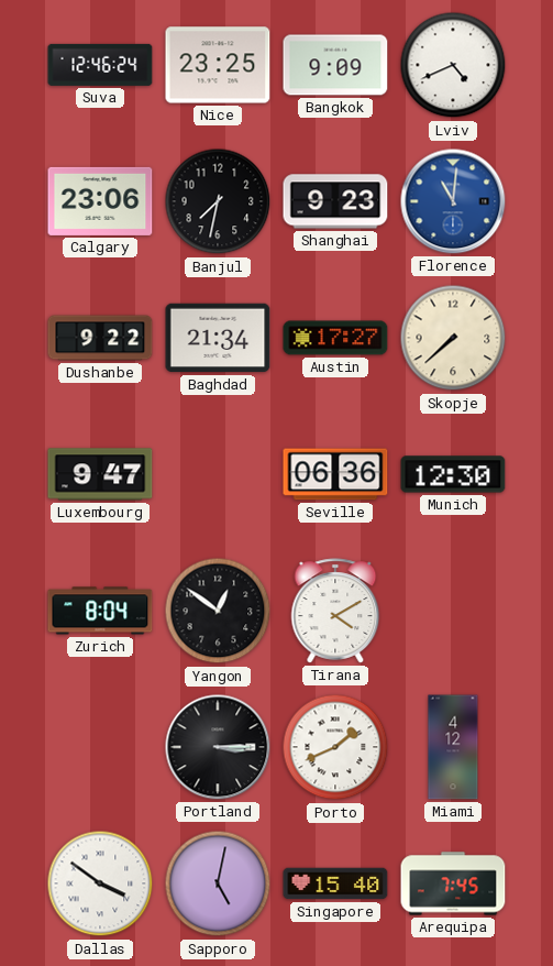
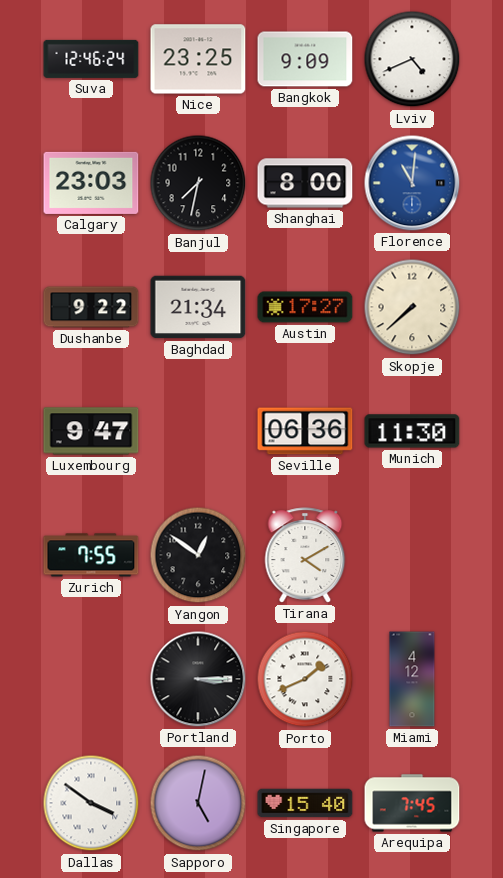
Calgary: 23:06 -> 23:03 (91, 183)
Shanghai: 9:23 -> 8:00 (305, 183)
Munich: 12:30 -> 11:30 (412, 431)
Zurich: 8:04 -> 7:55 (91, 555)
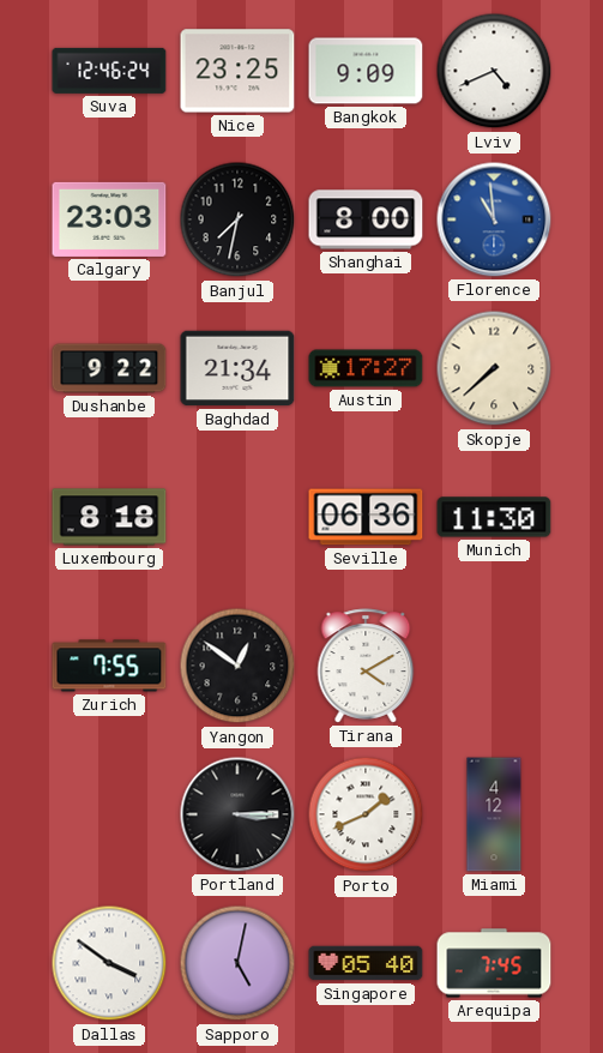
Florence: 11:01 -> 10:59 (494, 219)
Luxembourg: 9:47 -> 8:18 (109, 517)
Singapore: 15:40 -> 05:40 (366, 963)
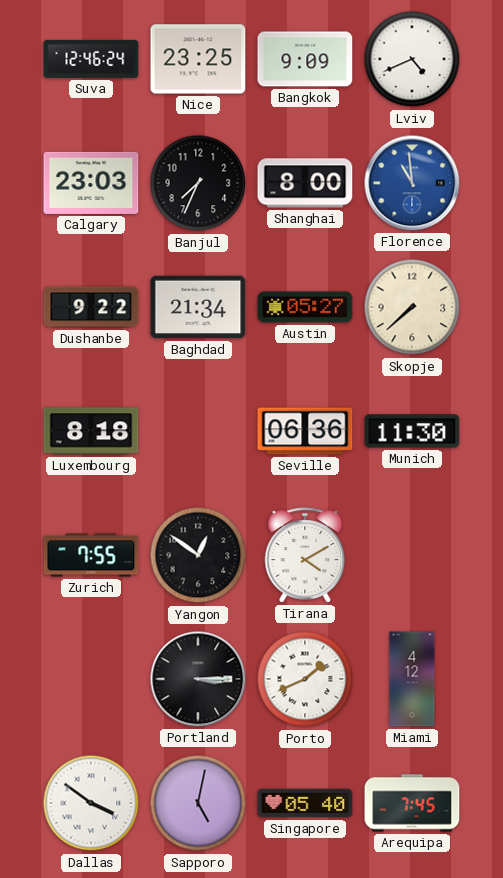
Banjul: 7:32 -> 7:34 (198, 183)
Austin: 17:27 -> 05:27 (305, 307)
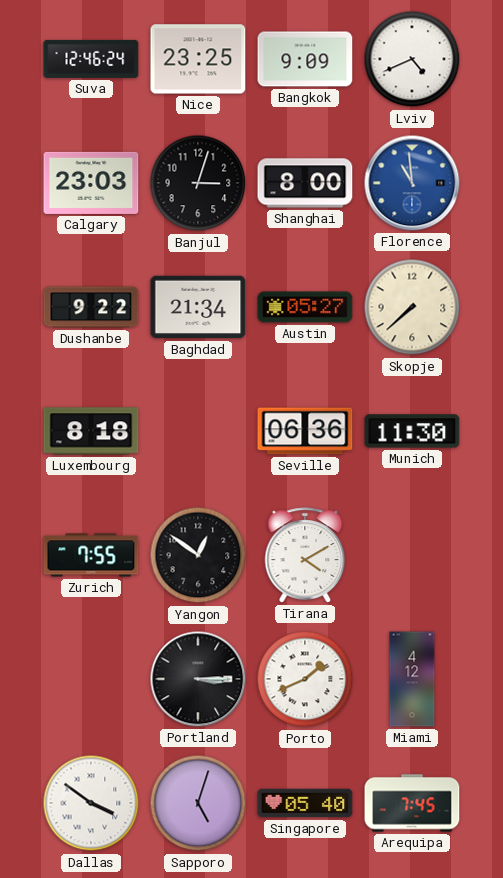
Banjul: 7:34 -> 3:03 (198, 183)
Sapporo: 5:02 -> 5:03 (198, 803)
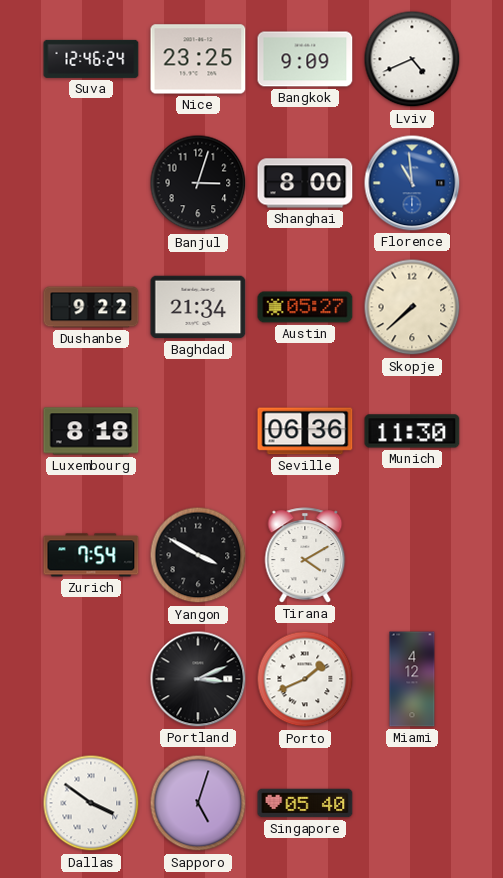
Calgary: 23:03 -> none (91, 183)
Zurich: 7:55 -> 7:54 (91, 555)
Yangon: 12:51 -> 3:50 (198, 555)
Portland: 3:15 -> 3:11 (198, 679)
Arequipa: 7:45 -> none (412, 803)
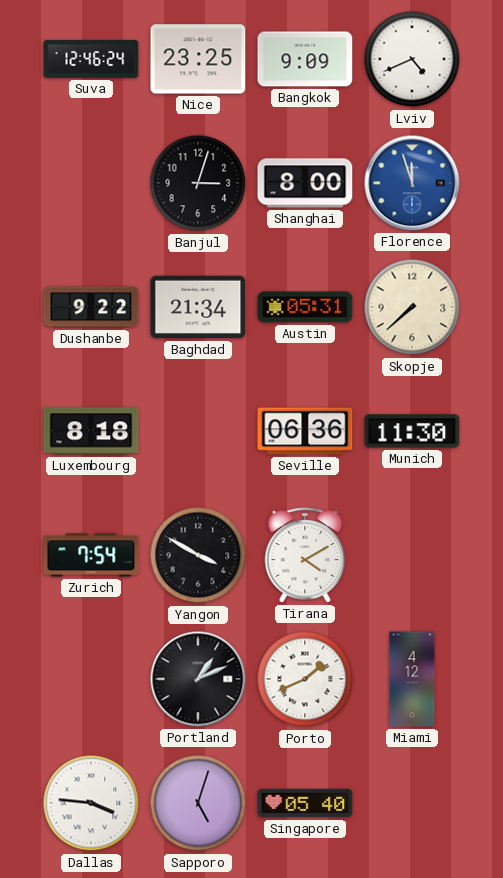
Florence: 10:59 -> 11:57 (412, 183)
Austin: 05:27 -> 05:31 (305, 307)
Portland: 3:11 -> 1:11 (198, 679)
Dallas: 3:51 -> 3:46 (91, 803)
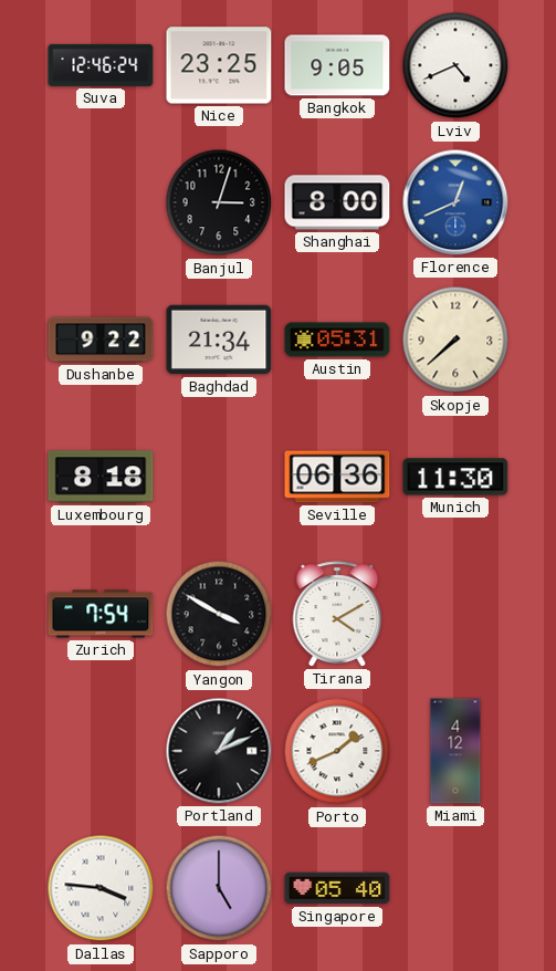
Bangkok: 9:09 -> 9:05 (337, 65)
Florence: 11:57 -> 12:41 (455, 202)
Sapporo: 5:03 -> 5:00 (219, 888)
